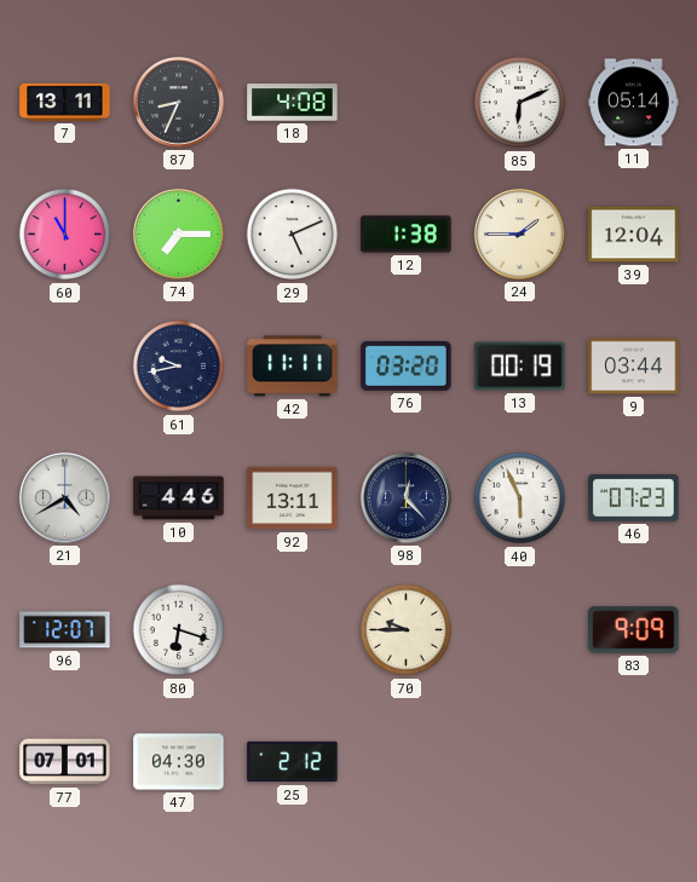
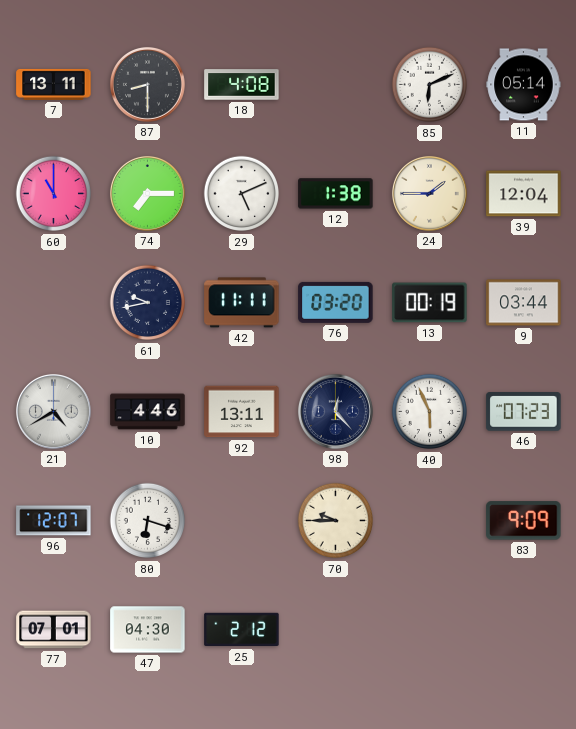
87: 8:34 -> 8:30 (147, 84)
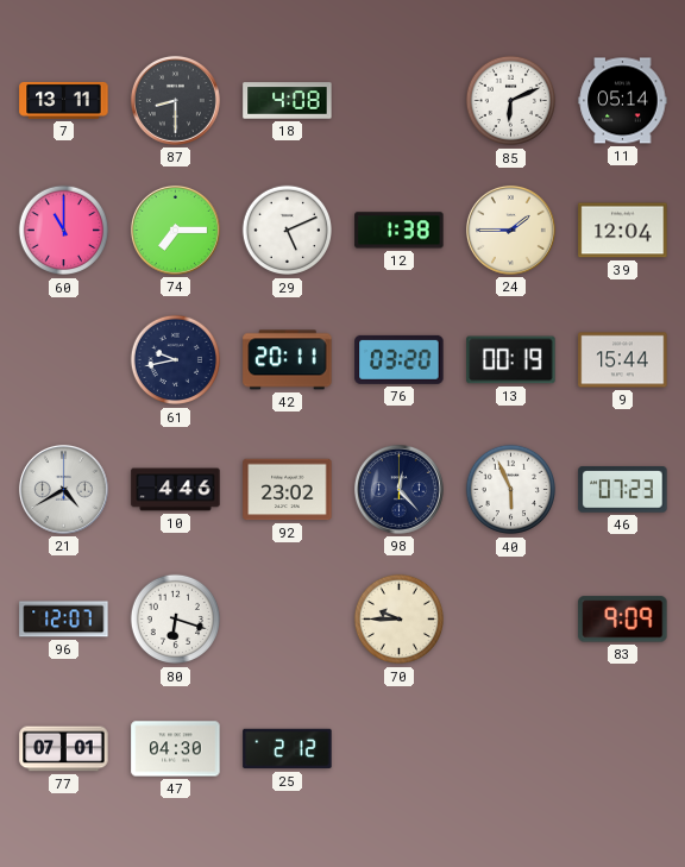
42: 11:11 -> 20:11 (288, 360)
9: 03:44 -> 15:44 (623, 360)
92: 13:11 -> 23:02 (288, 490)
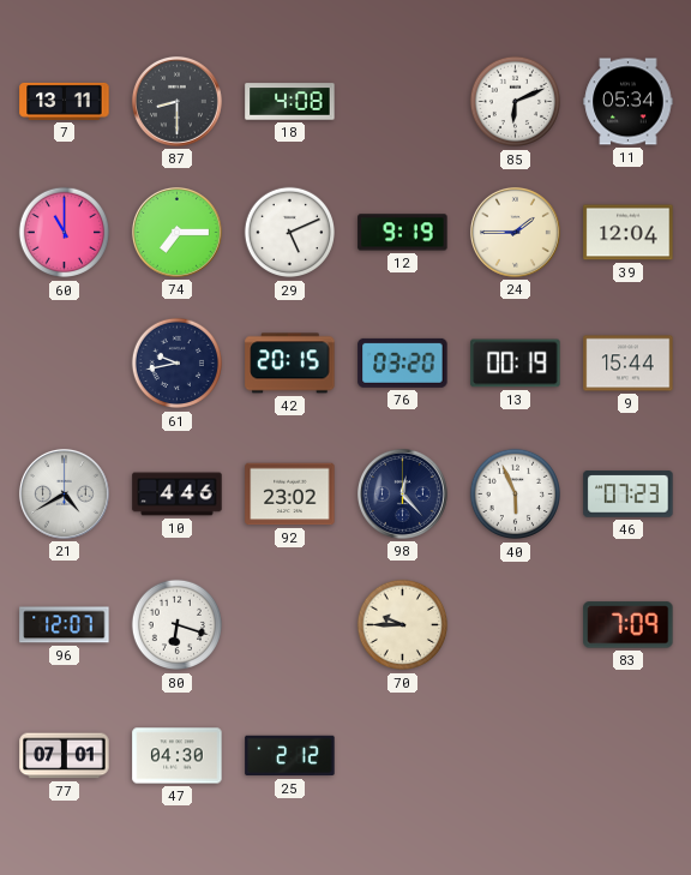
11: 05:14 -> 05:34 (629, 102)
12: 1:38 -> 9:19 (403, 233)
42: 20:11 -> 20:15 (290, 364)
83: 9:09 -> 7:09 (629, 625)
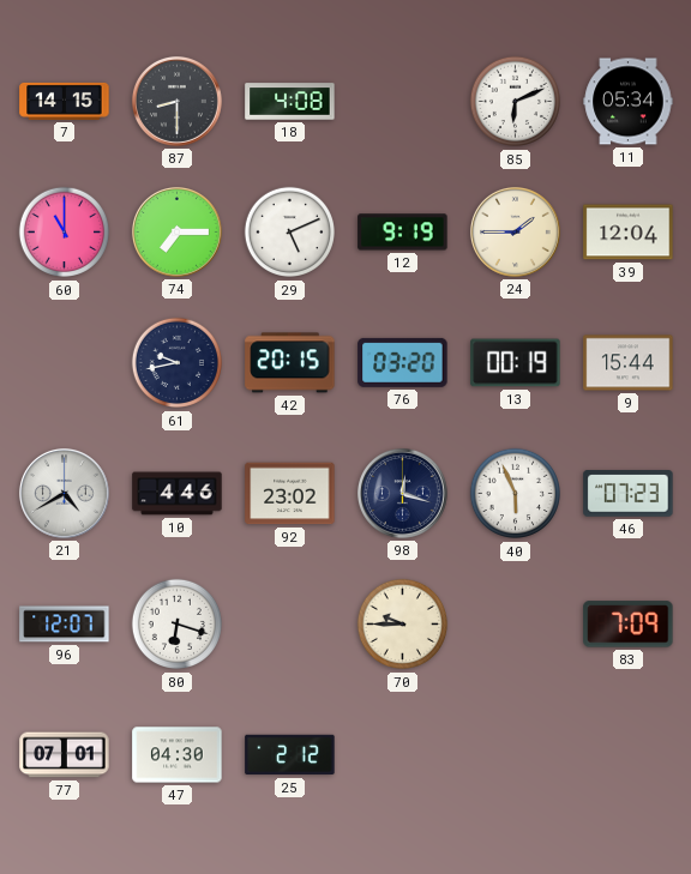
7: 13:11 -> 14:15 (65, 101)
98: 12:23 -> 12:18 (402, 493)
